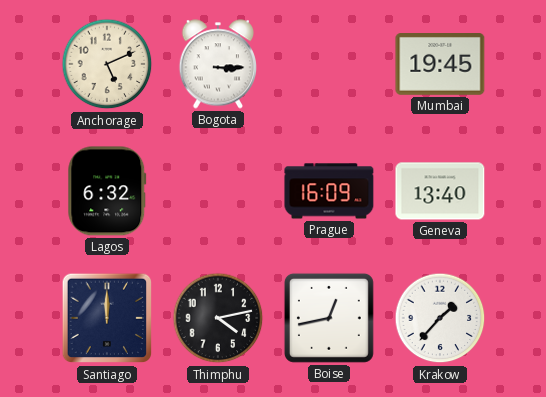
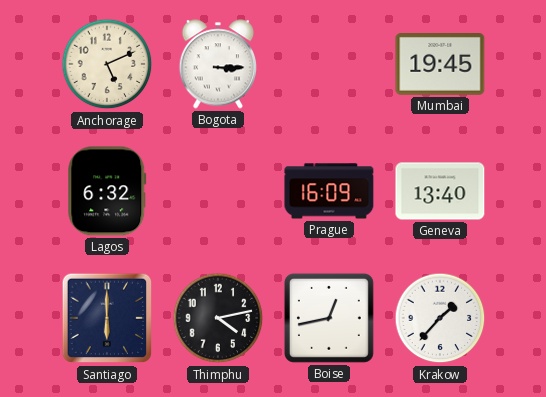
Santiago: 12:00 -> 6:00 (107, 318)
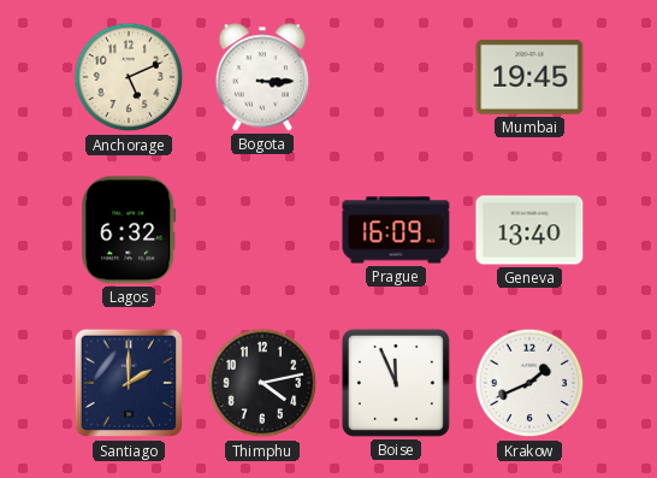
Santiago: 6:00 -> 2:00 (129, 383)
Boise: 12:43 -> 11:56 (396, 383)
Krakow: 1:37 -> 1:41 (529, 383)
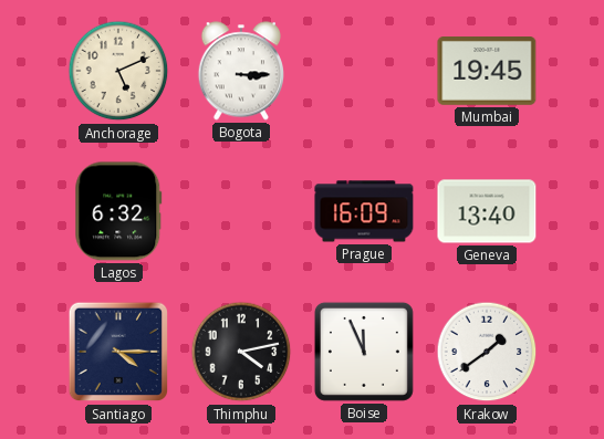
Santiago: 2:00 -> 4:15 (118, 352)
Krakow: 1:41 -> 1:39 (487, 352)
